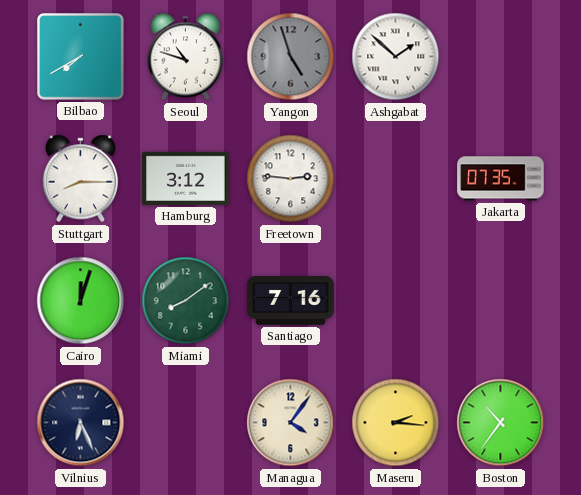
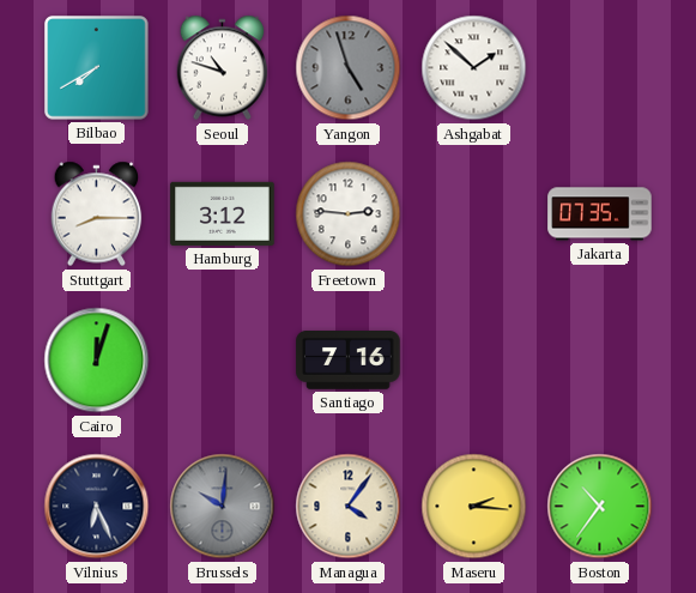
Miami: 8:09 -> none (186, 301)
Brussels: none -> 10:01 (223, 507)
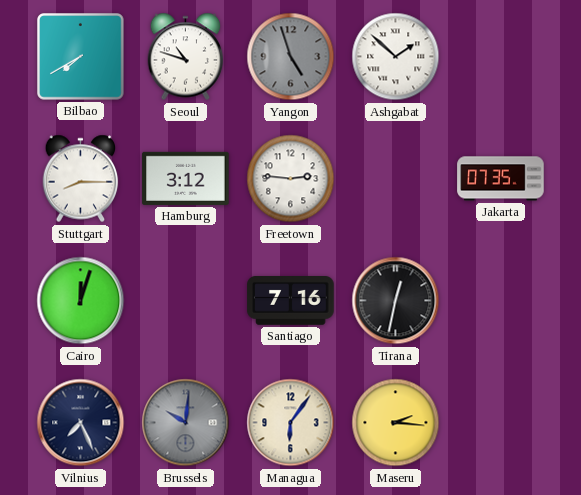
Tirana: none -> 12:32 (396, 301)
Vilnius: 6:26 -> 7:26 (81, 423)
Managua: 4:06 -> 6:06 (291, 423)
Boston: 10:36 -> none (600, 507)
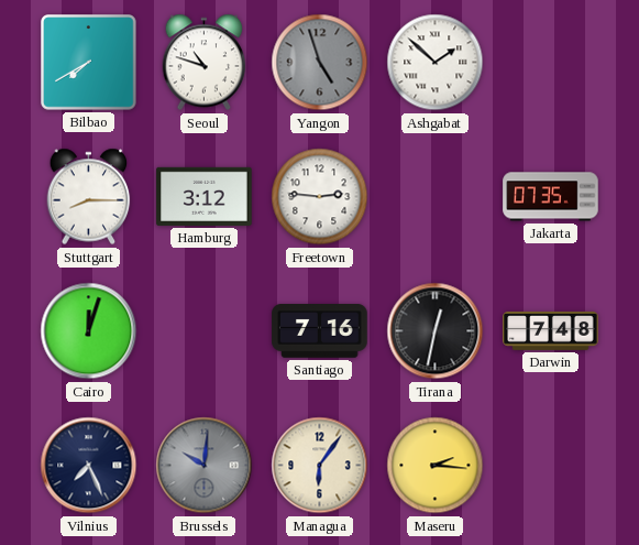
Darwin: none -> 7:48 (551, 330)
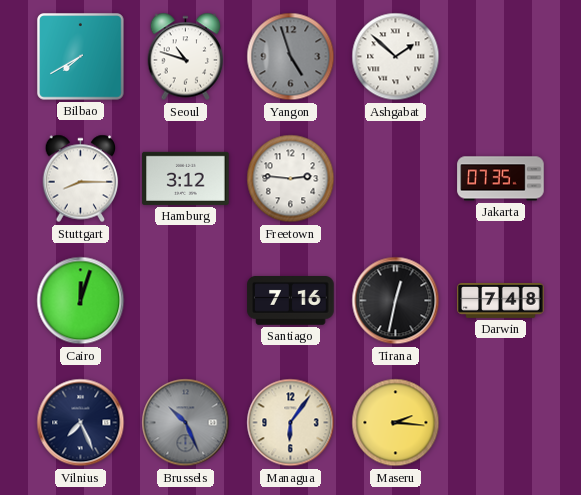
Brussels: 10:01 -> 10:26 (186, 423)
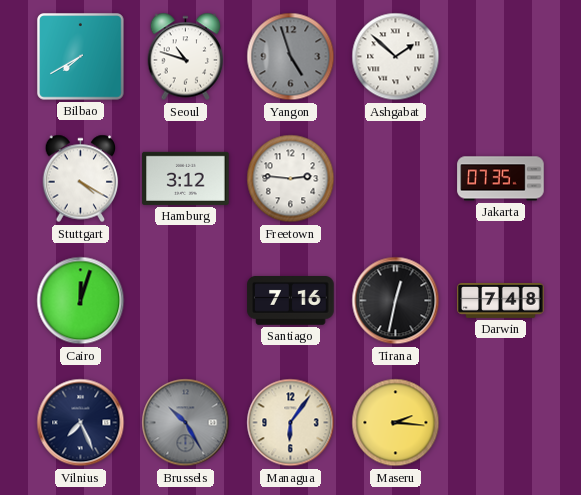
Stuttgart: 8:15 -> 4:20 (81, 179)
Brussels: 10:26 -> 10:25 (186, 423)
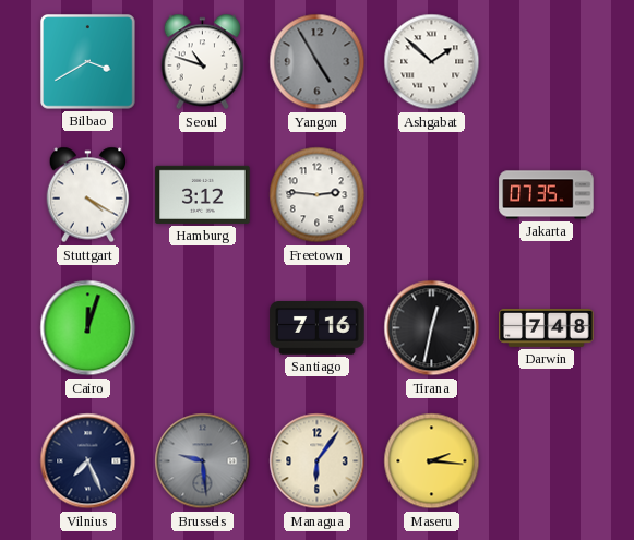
Bilbao: 7:40 -> 3:40 (88, 62)
Yangon: 4:57 -> 4:55 (318, 62)
Brussels: 10:25 -> 9:29 (203, 461)
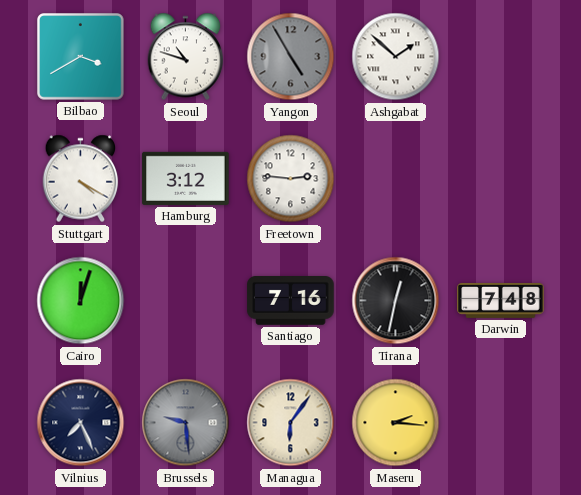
Jakarta: 07:35 -> none (547, 195)
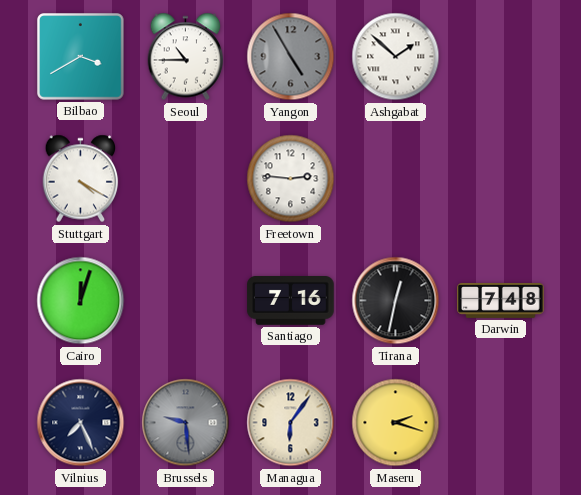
Seoul: 10:48 -> 10:45 (186, 57)
Hamburg: 3:12 -> none (186, 178)
Maseru: 2:16 -> 2:18 (396, 423)
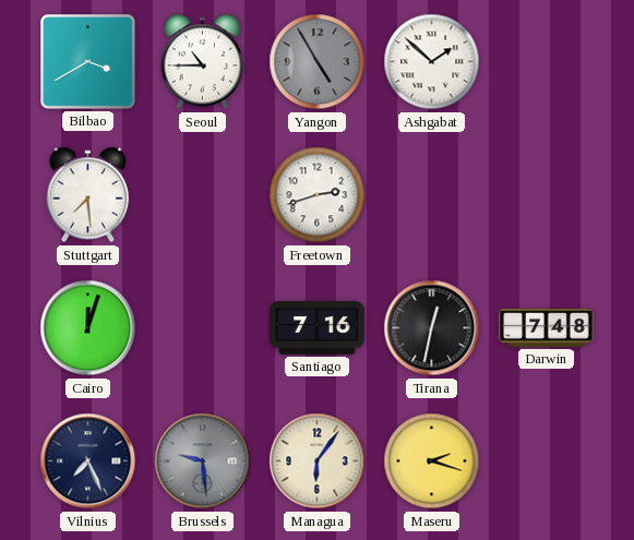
Stuttgart: 4:20 -> 7:29 (88, 195)
Freetown: 2:46 -> 2:42 (318, 195)
